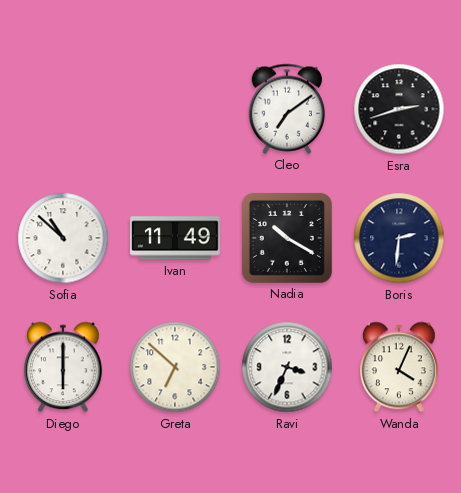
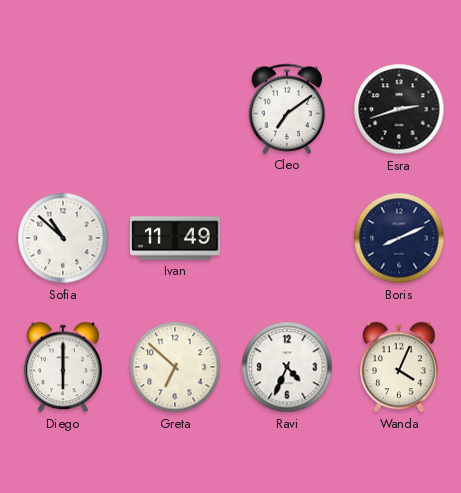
Nadia: 10:20 -> none (287, 238)
Boris: 2:31 -> 8:11 (399, 238)
Ravi: 3:34 -> 4:34 (287, 367)
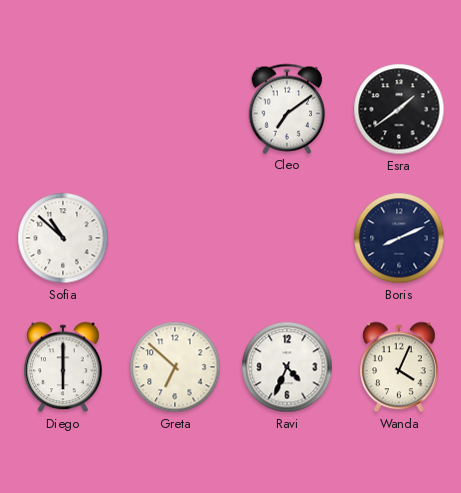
Esra: 2:42 -> 1:39 (399, 109)
Ivan: 11:49 -> none (176, 238)
